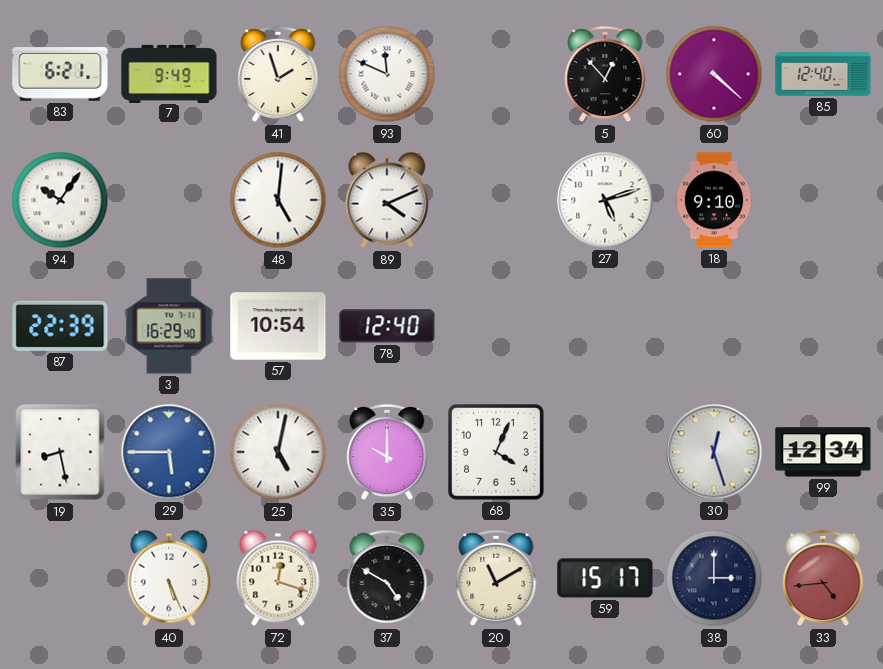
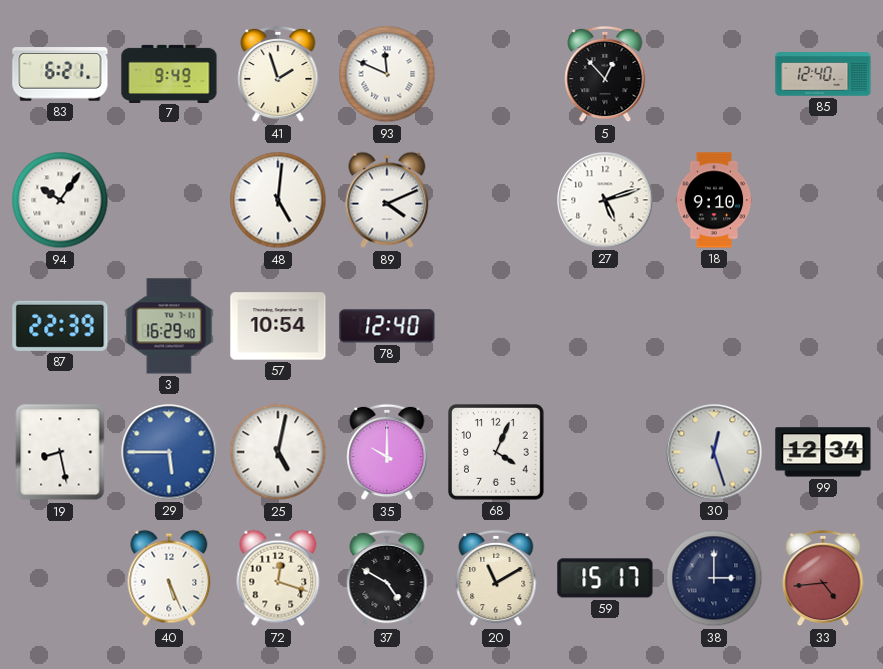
60: 4:22 -> none (714, 74)
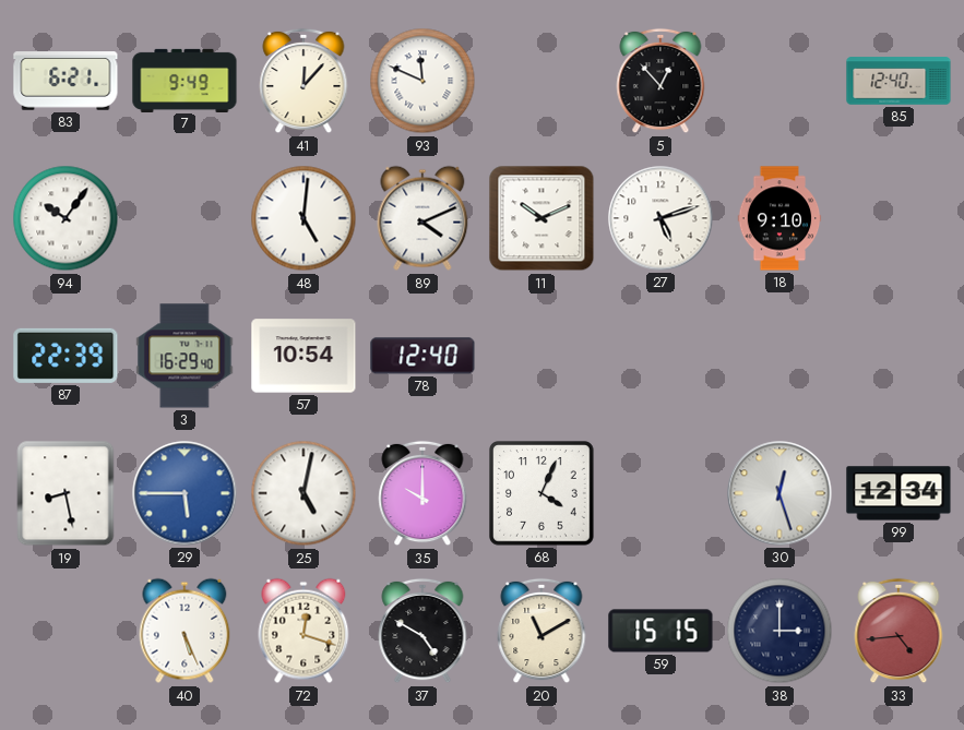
41: 1:57 -> 12:07 (304, 81)
11: none -> 10:11 (541, 218)
59: 15:17 -> 15:15 (660, 631)
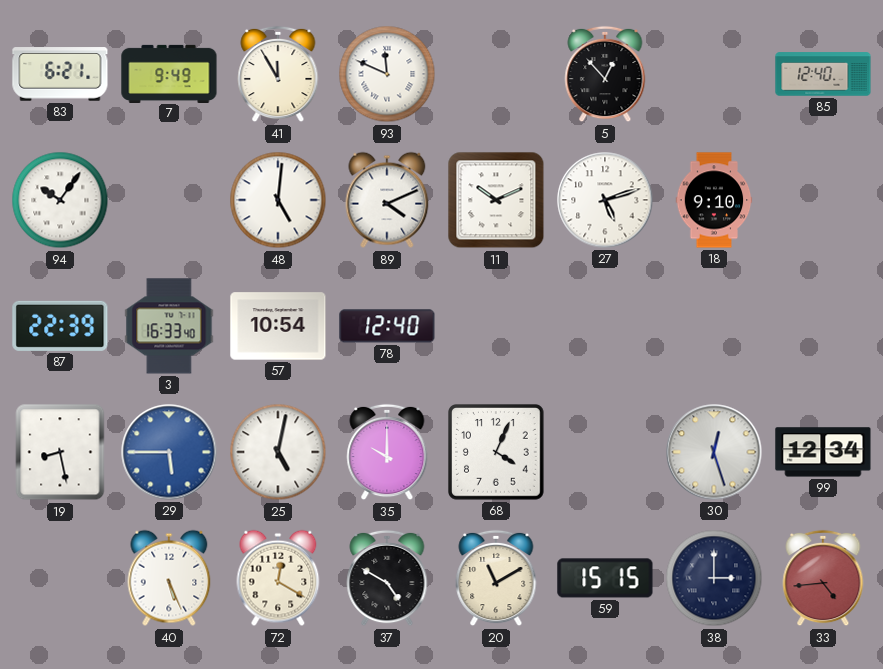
41: 12:07 -> 11:55 (278, 74)
3: 16:29 -> 16:33 (169, 326)
72: 12:18 -> 12:20 (278, 578)
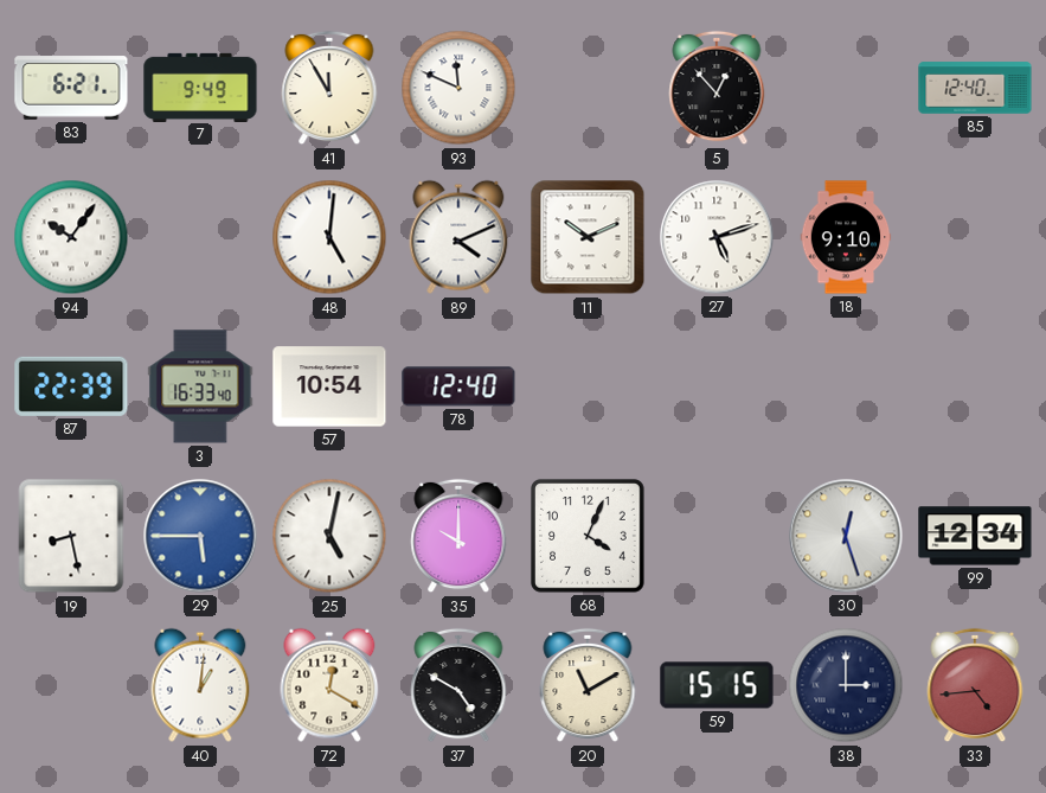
40: 5:26 -> 1:01 (200, 685)
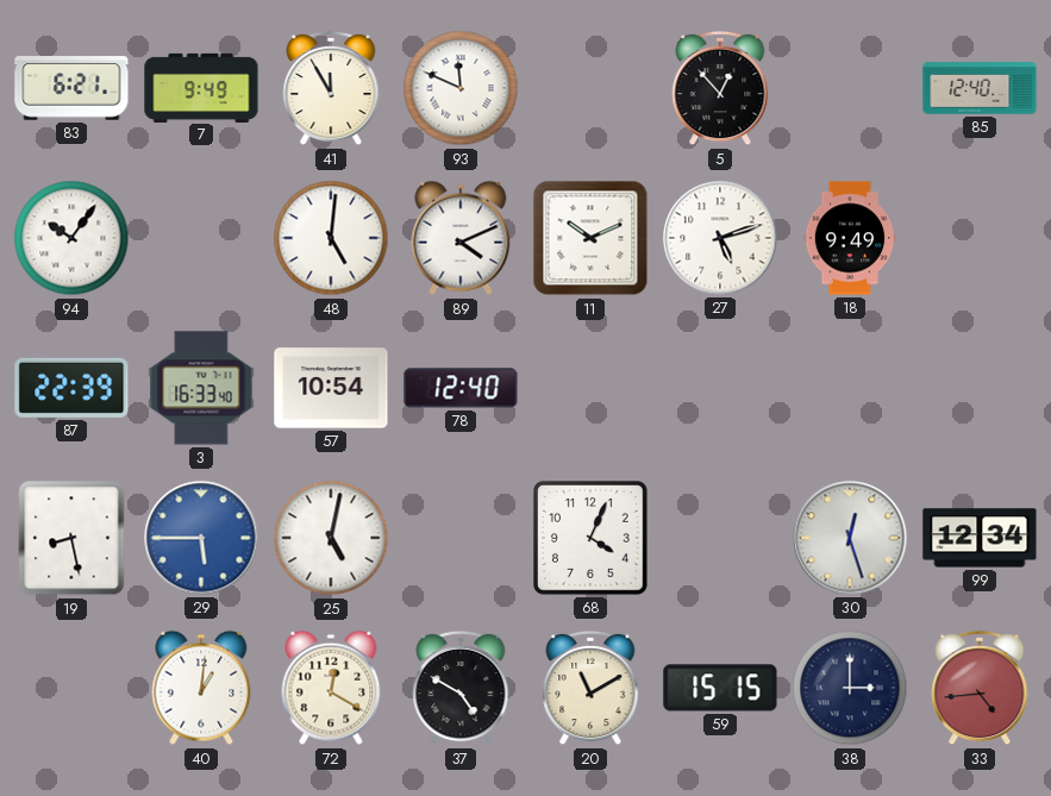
18: 9:10 -> 9:49 (850, 238)
35: 10:00 -> none (458, 536)
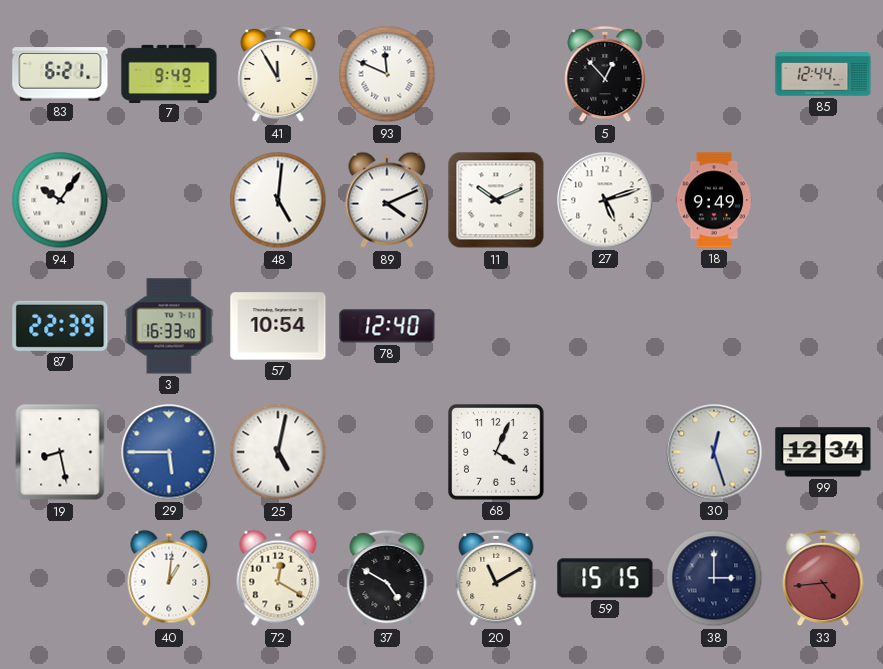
85: 12:40 -> 12:44 (823, 74)
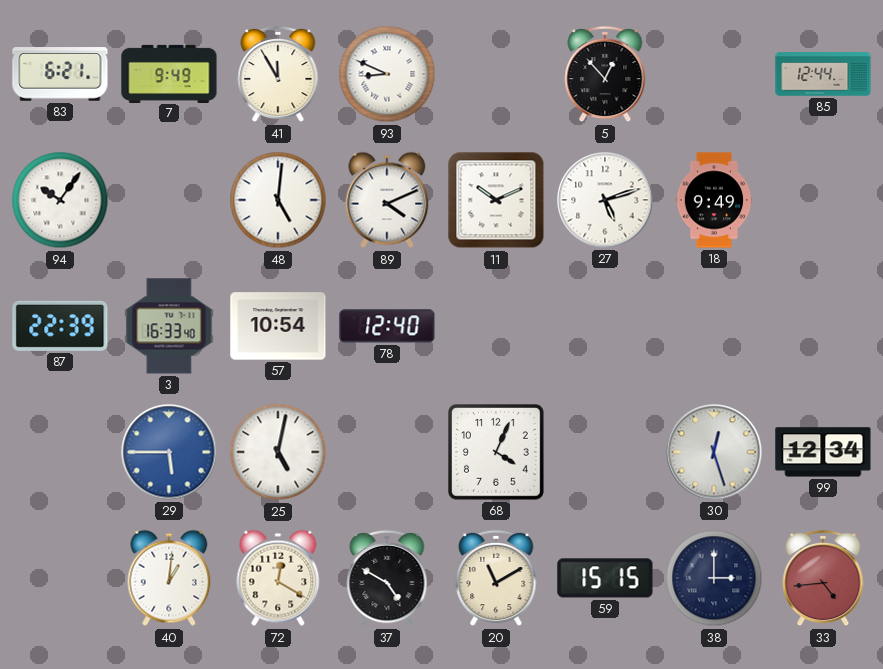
93: 11:49 -> 8:49 (387, 74)
19: 8:28 -> none (60, 452)
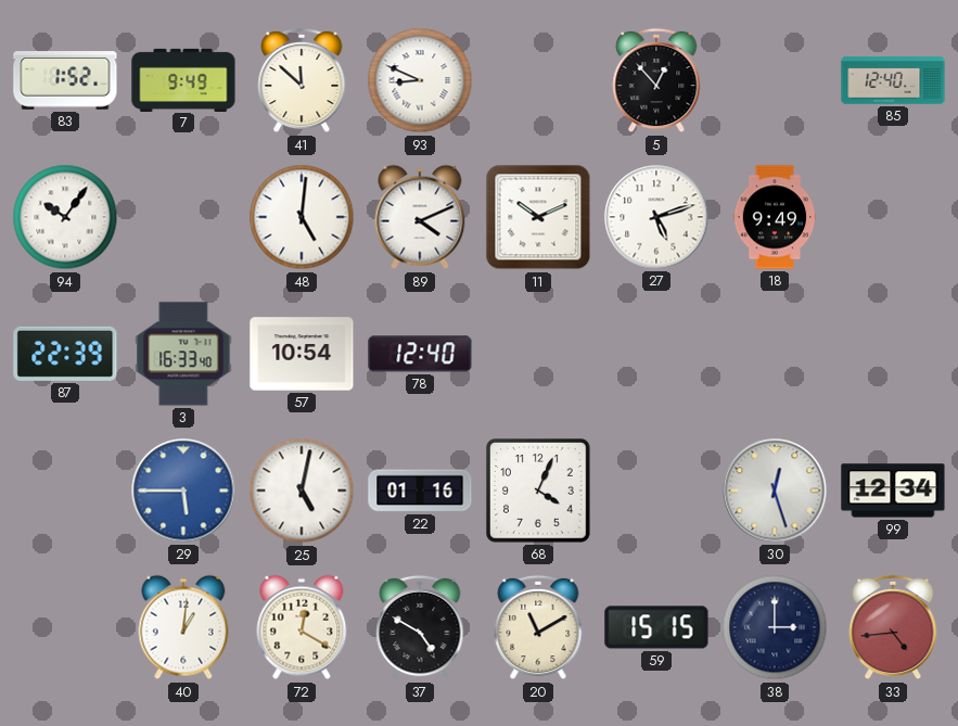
83: 6:21 -> 1:52 (65, 80)
41: 11:55 -> 11:52 (302, 80)
85: 12:44 -> 12:40 (893, 80)
22: none -> 01:16 (420, 491)
